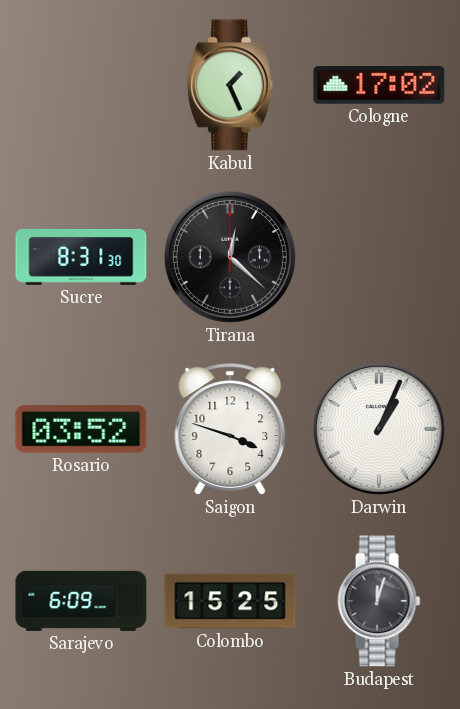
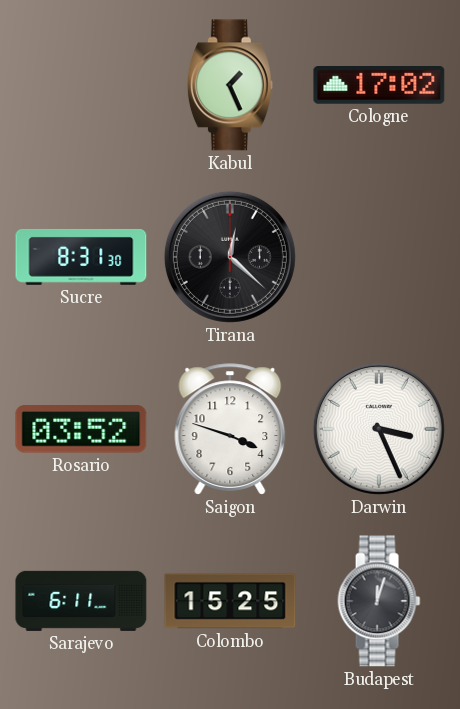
Darwin: 1:04 -> 3:26 (379, 429)
Sarajevo: 6:09 -> 6:11 (81, 601)
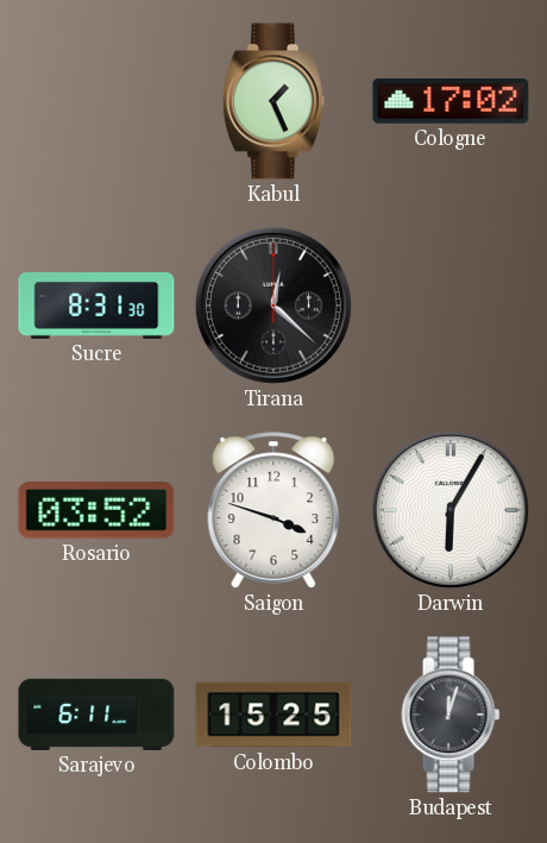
Darwin: 3:26 -> 6:05 (451, 510)
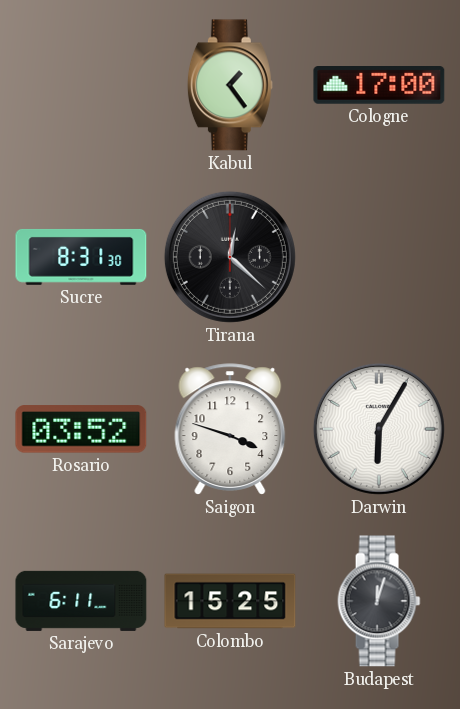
Kabul: 1:26 -> 1:24 (230, 85)
Cologne: 17:02 -> 17:00 (379, 86)
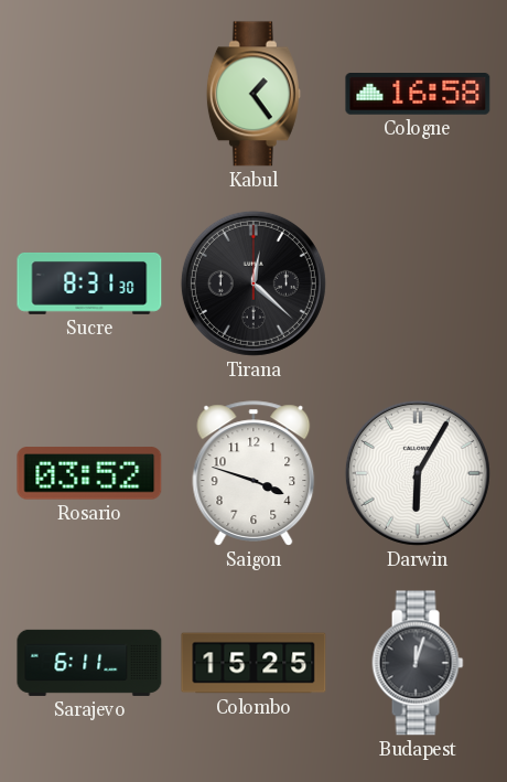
Cologne: 17:00 -> 16:58 (418, 95)
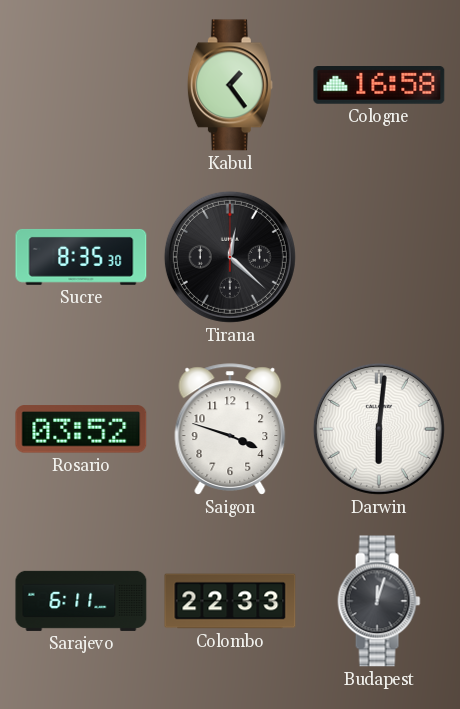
Sucre: 8:31 -> 8:35 (81, 257)
Darwin: 6:05 -> 6:01 (379, 429)
Colombo: 15:25 -> 22:33 (230, 601)
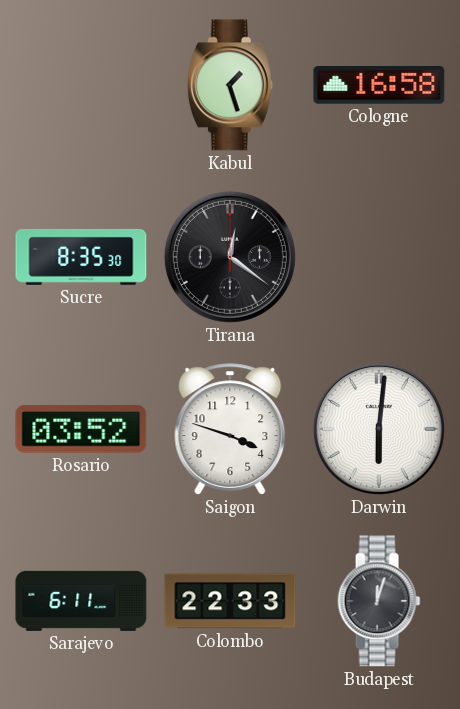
Kabul: 1:24 -> 1:27 (230, 85)
Tirana: 12:22 -> 12:21 (230, 257)
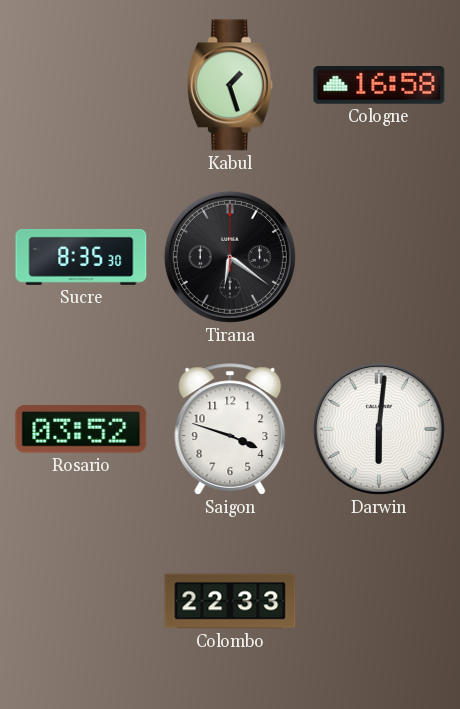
Tirana: 12:21 -> 6:21 (230, 257)
Sarajevo: 6:11 -> none (81, 601)
Budapest: 12:03 -> none (379, 601)
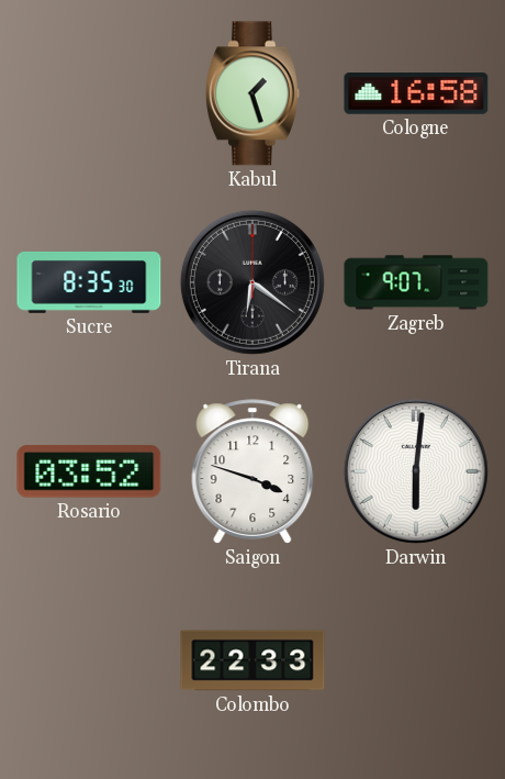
Zagreb: none -> 9:07 (416, 282)
